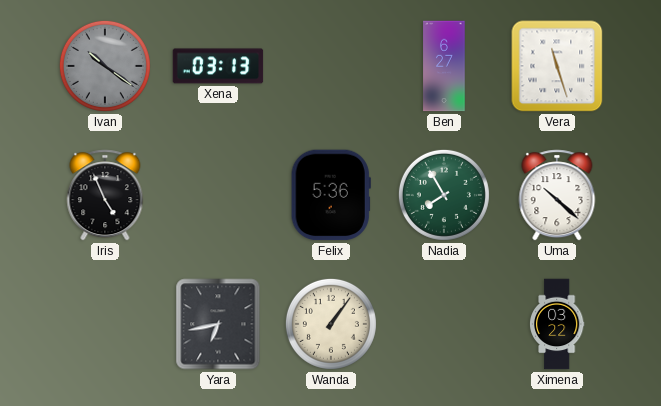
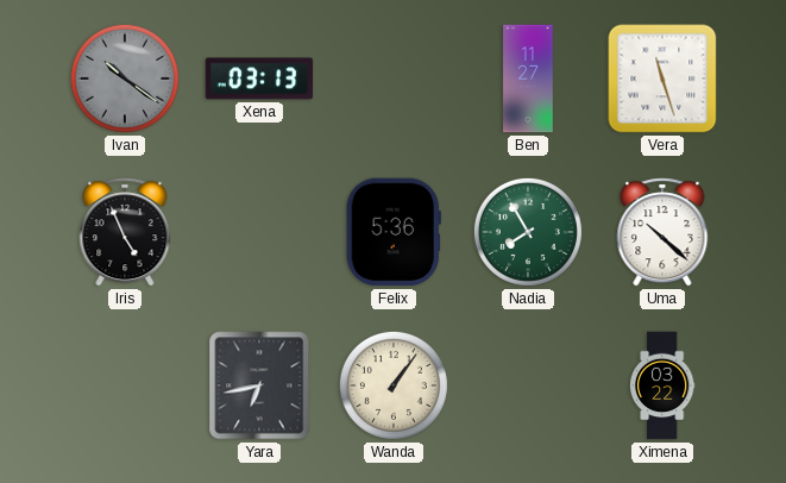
Ben: 6:27 -> 11:27 (528, 79)
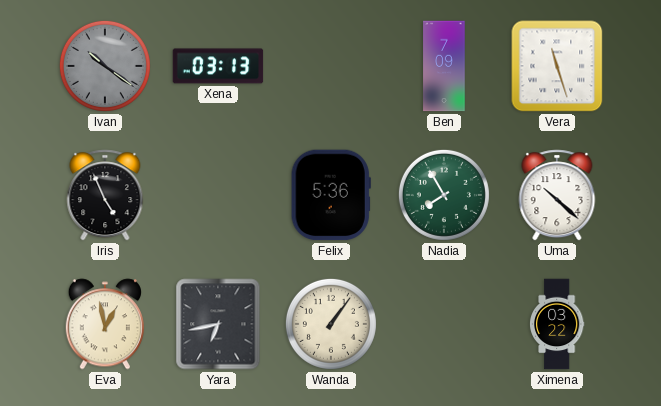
Ben: 11:27 -> 7:09 (444, 66)
Eva: none -> 12:58 (104, 324)
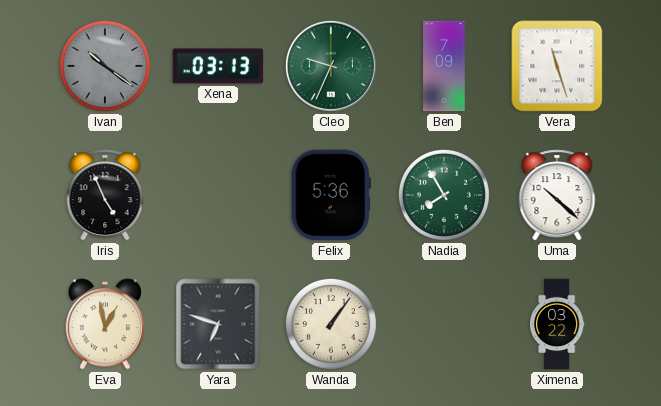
Cleo: none -> 9:34 (331, 66)
Yara: 6:43 -> 6:48 (218, 324)
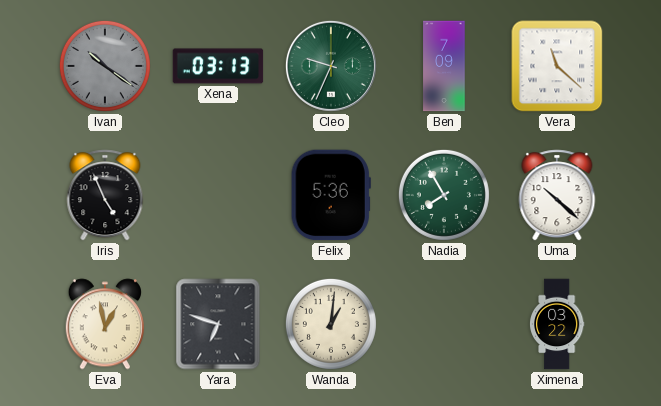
Vera: 11:27 -> 11:22 (557, 66)
Wanda: 1:06 -> 1:01 (331, 324)
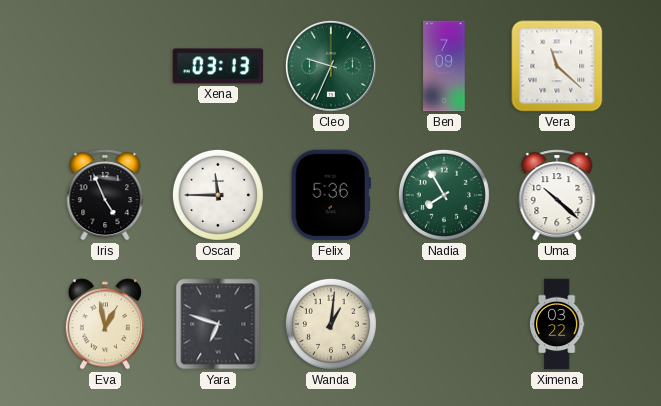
Ivan: 10:21 -> none (105, 66)
Oscar: none -> 11:45 (218, 195)
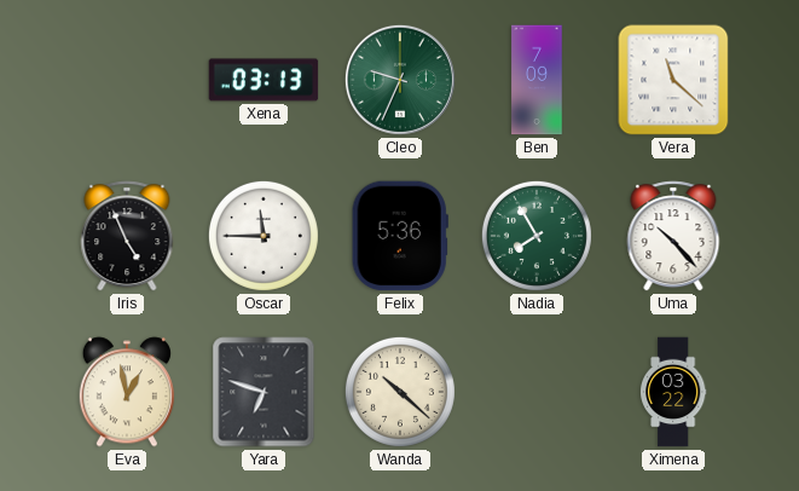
Uma: 10:22 -> 10:23 (673, 236)
Wanda: 1:01 -> 10:22 (400, 392)
